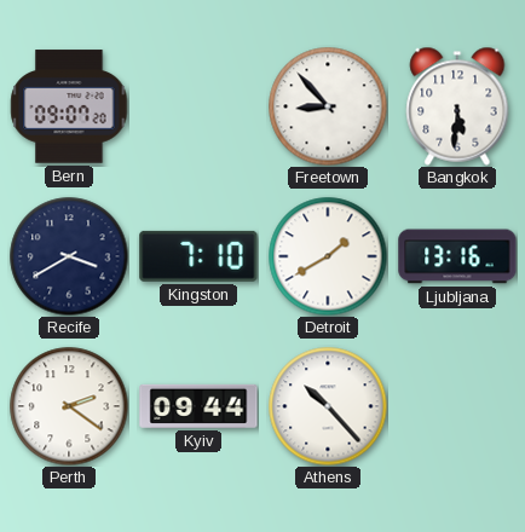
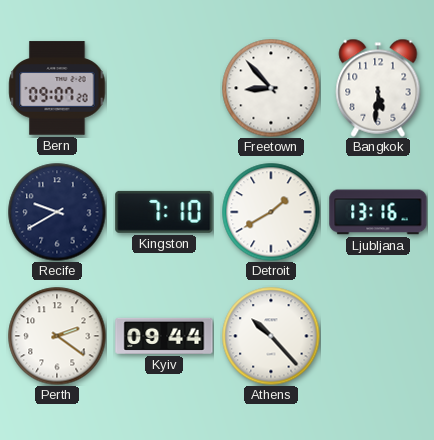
Recife: 3:40 -> 9:40 (57, 212)
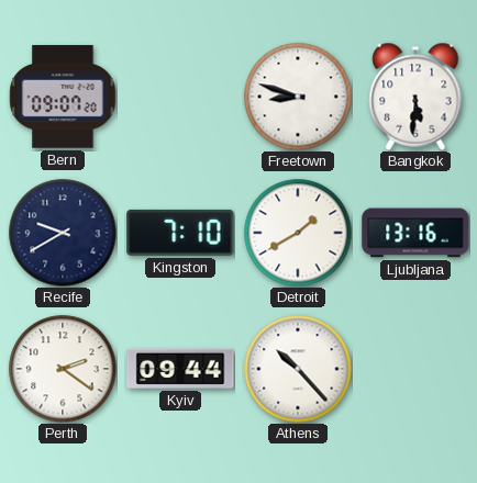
Freetown: 8:53 -> 8:48 (298, 97)
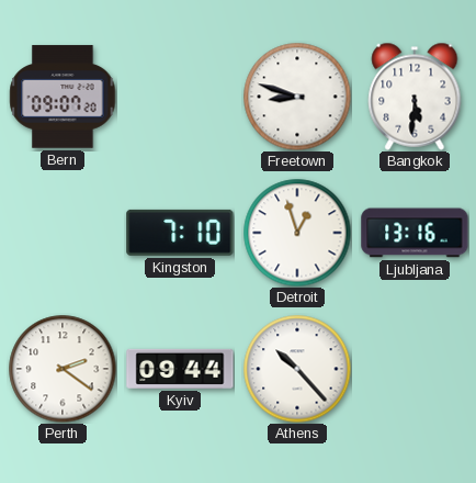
Recife: 9:40 -> none (63, 233)
Detroit: 1:40 -> 12:57 (297, 233)
